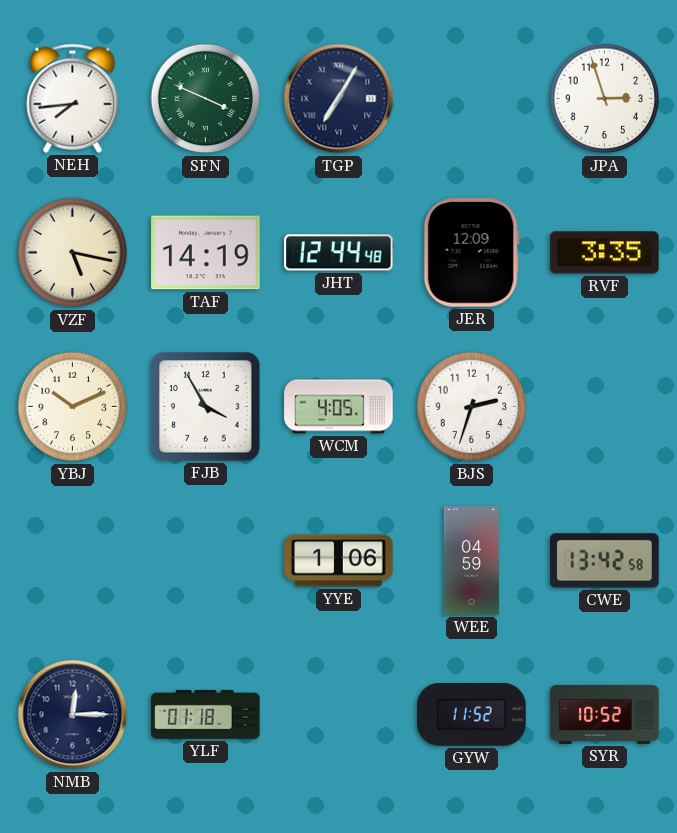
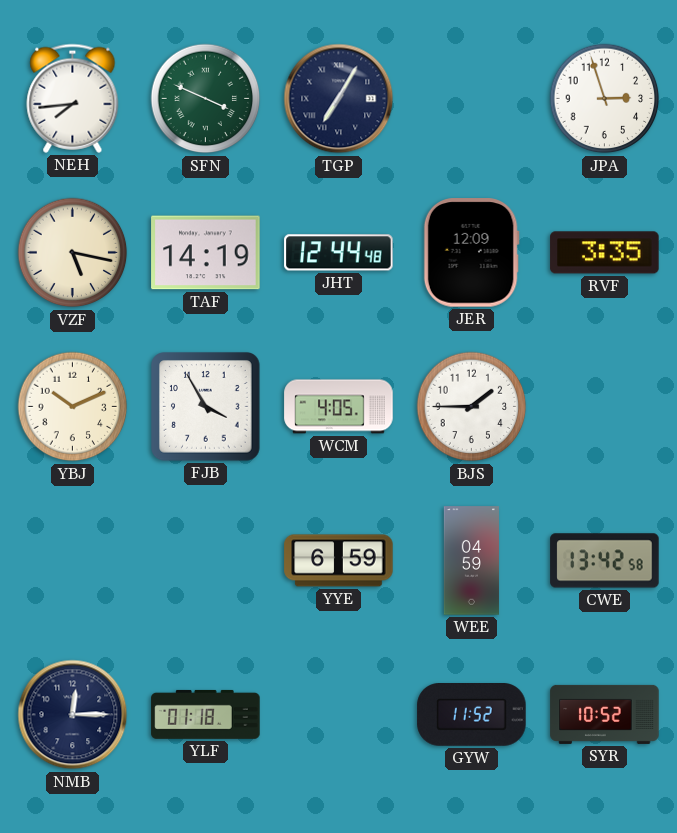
BJS: 2:33 -> 1:45 (472, 407)
YYE: 1:06 -> 6:59 (339, 561)
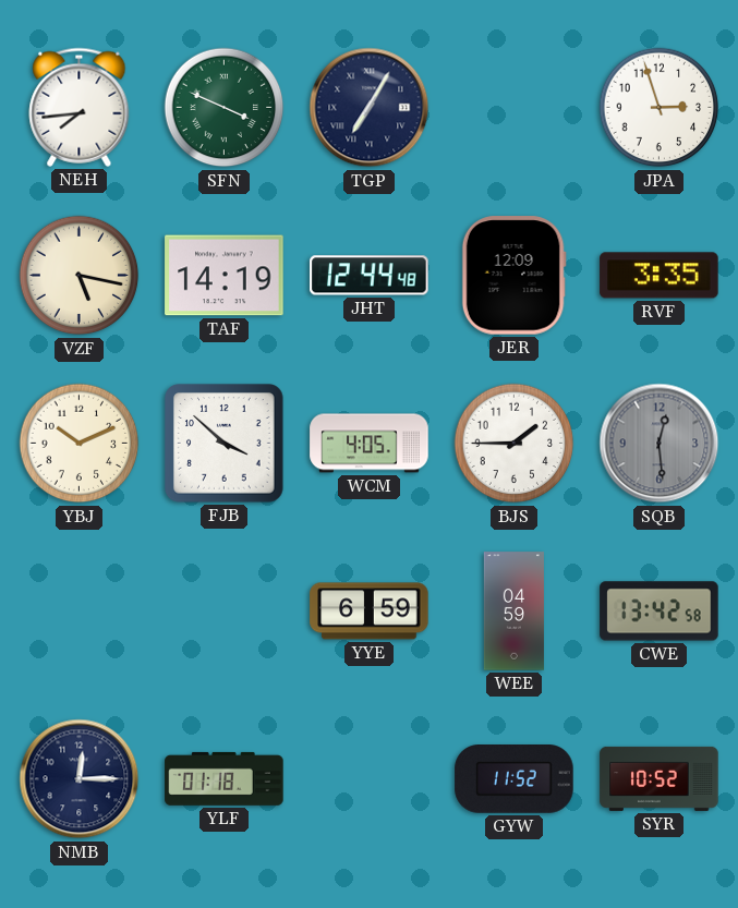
FJB: 3:55 -> 3:52 (225, 444)
SQB: none -> 12:29 (660, 444)
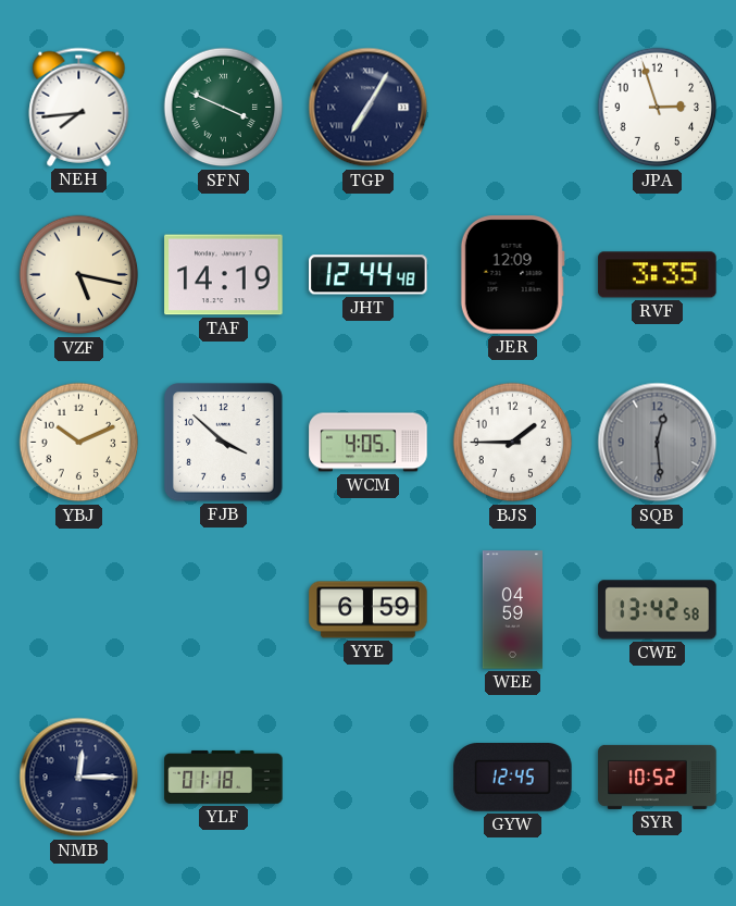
GYW: 11:52 -> 12:45 (513, 778)
